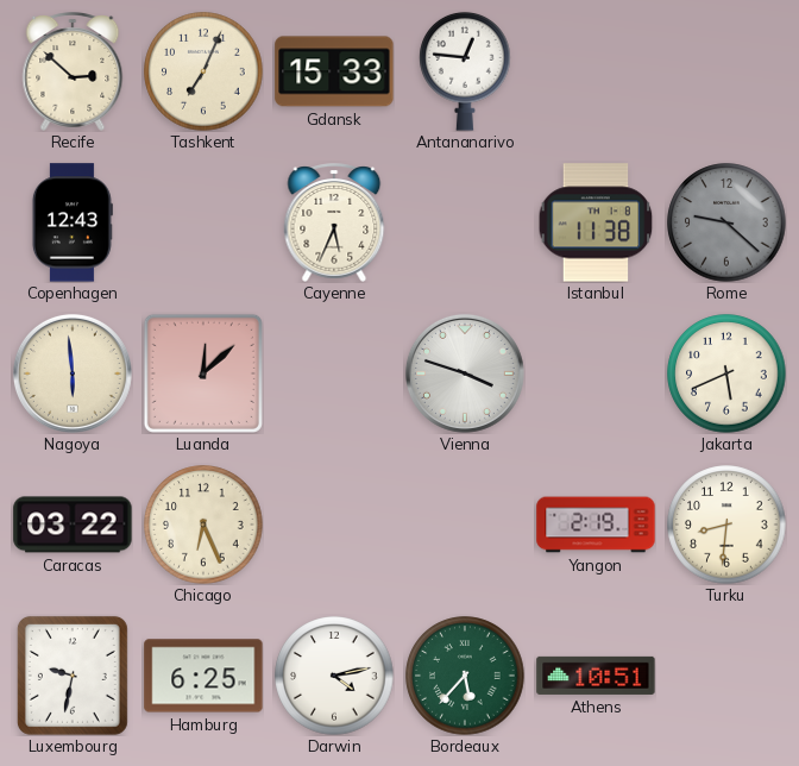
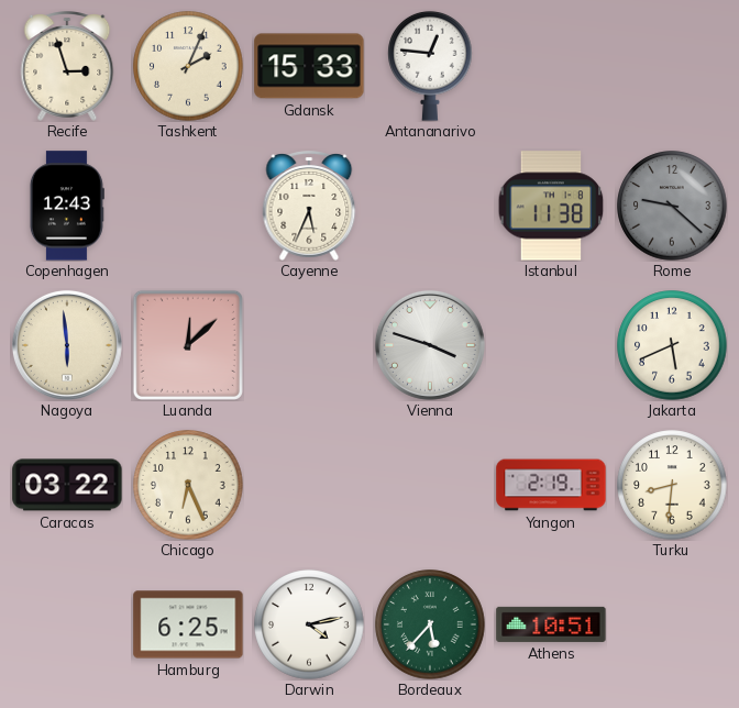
Recife: 2:52 -> 2:57 (67, 66)
Tashkent: 7:04 -> 2:04 (188, 66)
Luxembourg: 9:32 -> none (73, 676)
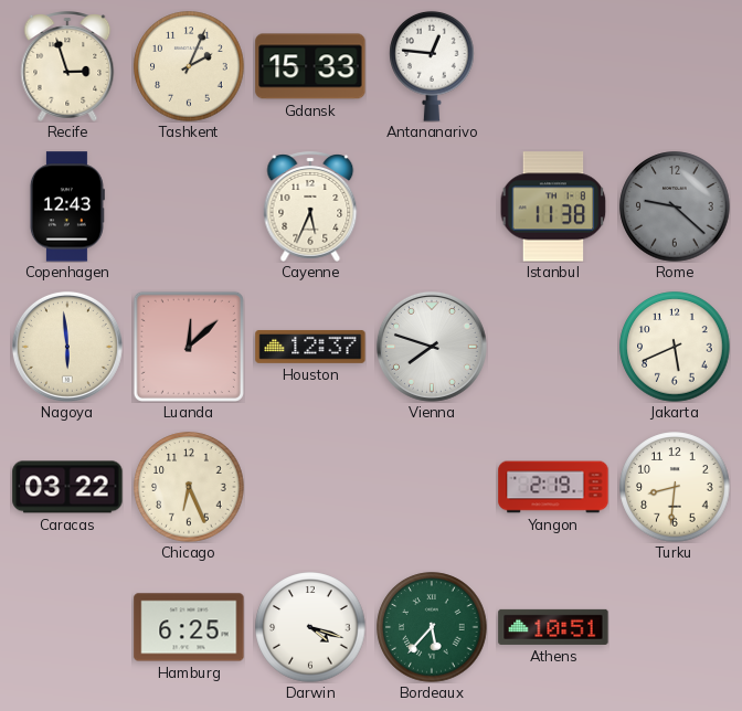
Houston: none -> 12:37 (310, 347)
Vienna: 3:48 -> 7:48 (432, 347)
Darwin: 4:13 -> 4:18 (310, 627)
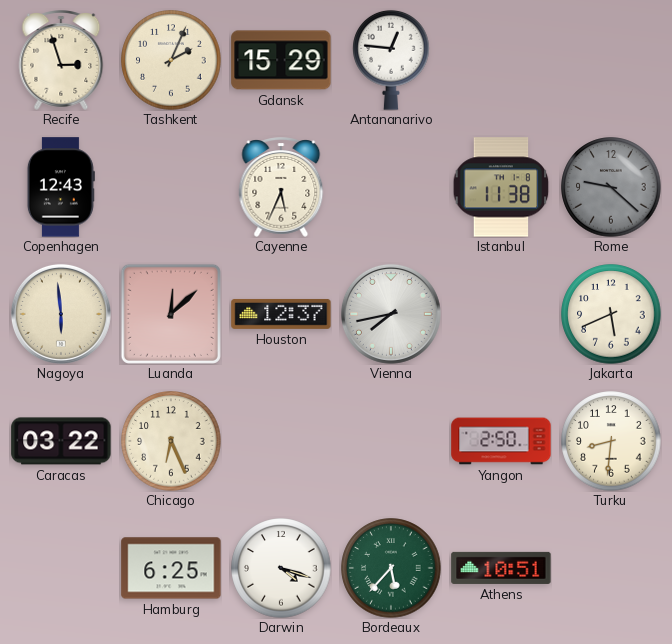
Gdansk: 15:33 -> 15:29 (281, 60)
Vienna: 7:48 -> 7:43 (391, 314)
Yangon: 2:19 -> 2:50 (501, 441)
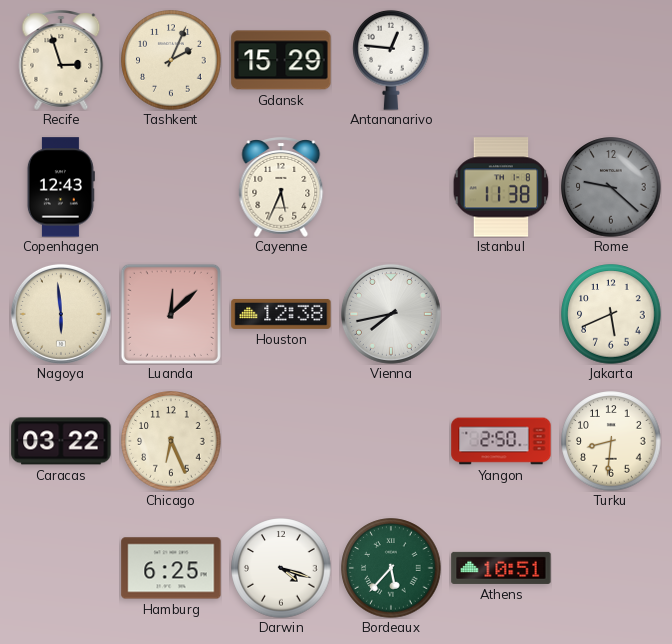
Houston: 12:37 -> 12:38 (281, 314)
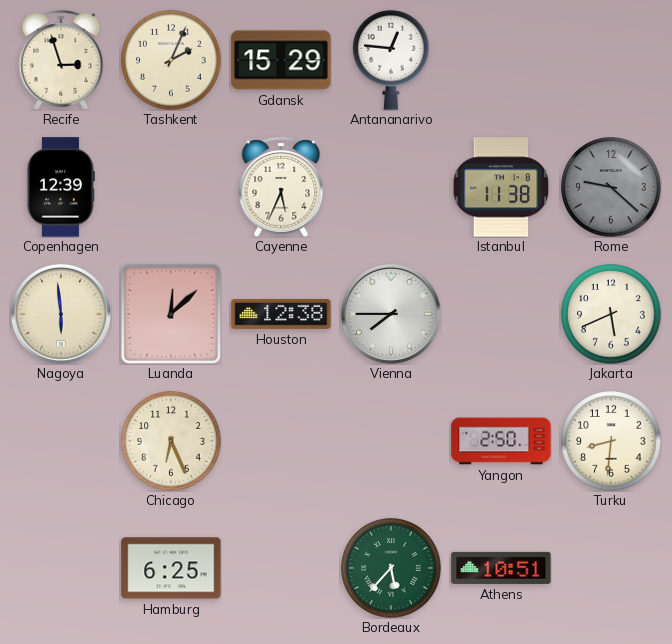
Copenhagen: 12:43 -> 12:39 (61, 187)
Vienna: 7:43 -> 7:45 (391, 314)
Caracas: 03:22 -> none (61, 441)
Darwin: 4:18 -> none (281, 568)
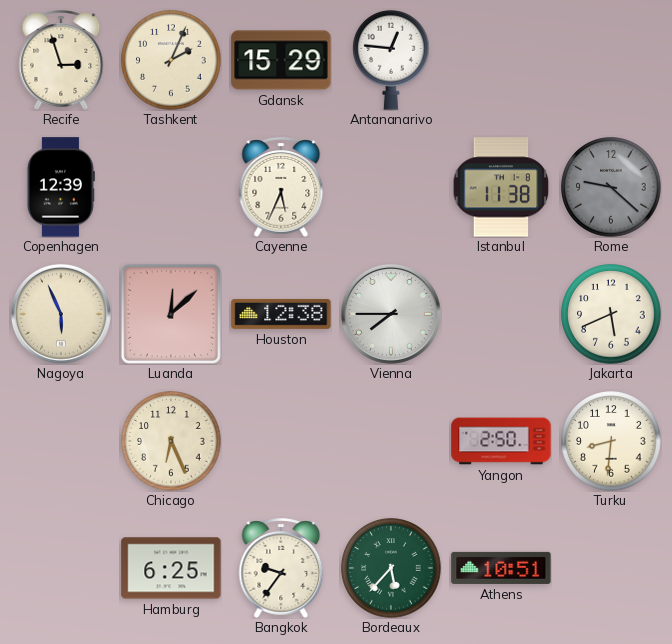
Nagoya: 5:59 -> 5:56 (61, 314)
Bangkok: none -> 9:36 (281, 568)
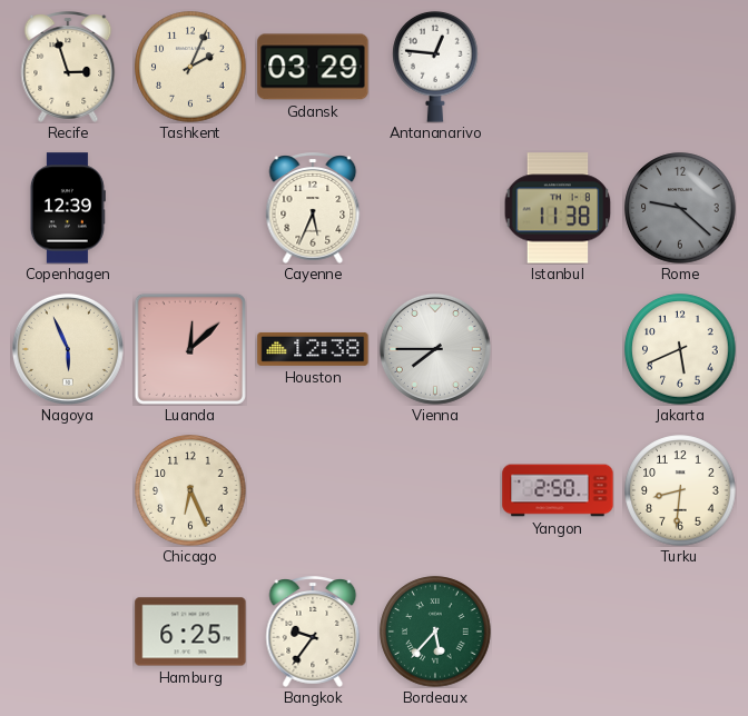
Gdansk: 15:29 -> 03:29 (313, 67)
Athens: 10:51 -> none (501, 568)
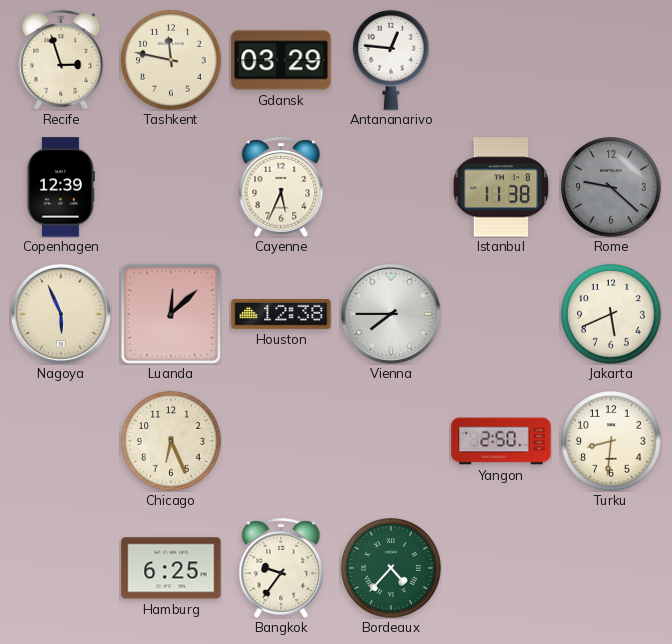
Tashkent: 2:04 -> 11:47 (171, 60)
Bordeaux: 5:37 -> 4:37 (391, 568)
